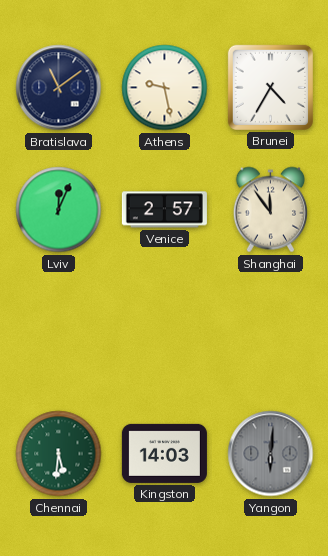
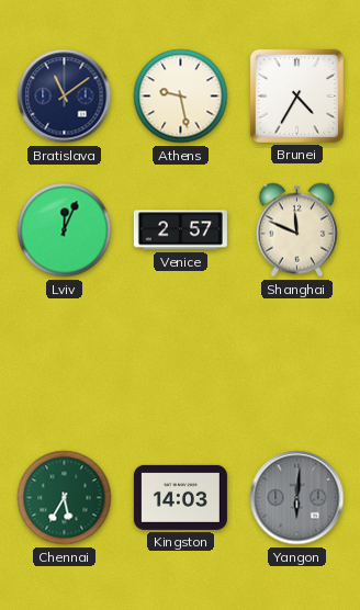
Shanghai: 11:54 -> 11:49 (296, 230)
Chennai: 5:31 -> 5:35 (65, 498)
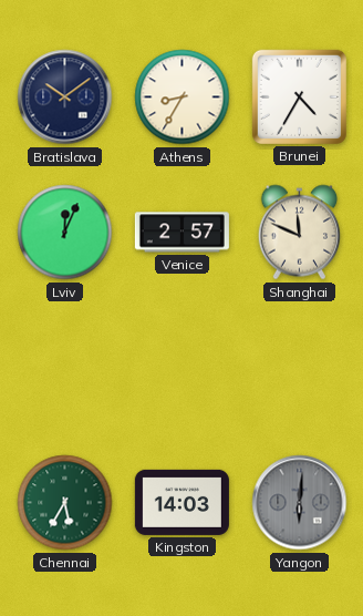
Bratislava: 11:09 -> 10:09 (65, 97)
Athens: 9:28 -> 8:35 (183, 97)
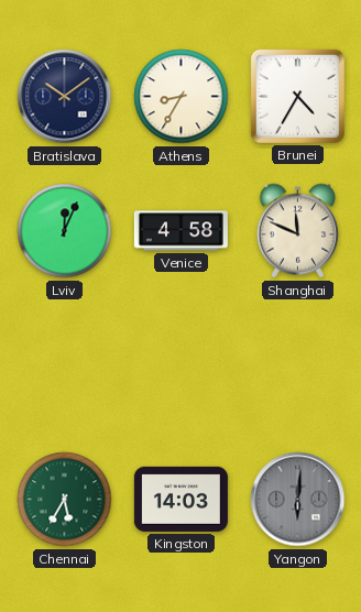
Venice: 2:57 -> 4:58 (180, 231)
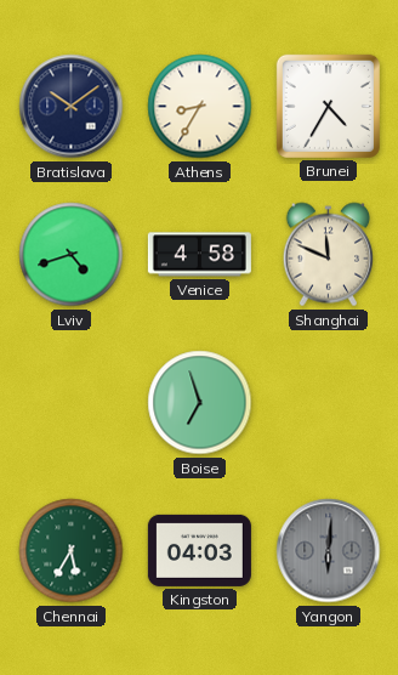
Lviv: 12:04 -> 4:42 (72, 255)
Boise: none -> 6:57 (200, 403)
Kingston: 14:03 -> 04:03 (199, 550)
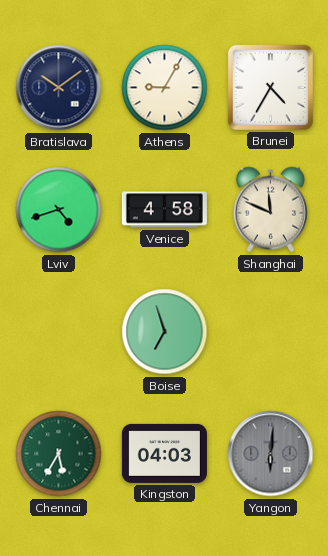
Athens: 8:35 -> 9:05 (165, 88)
